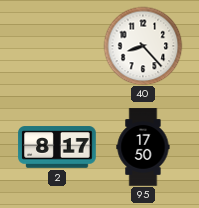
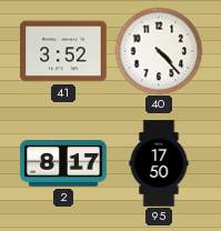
41: none -> 3:52 (63, 51)
40: 8:23 -> 4:23 (159, 51)
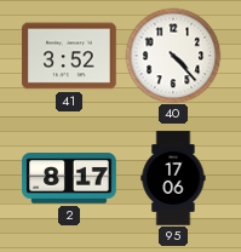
95: 17:50 -> 17:06 (173, 178)
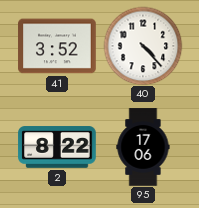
2: 8:17 -> 8:22 (57, 147)
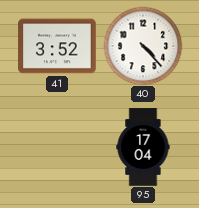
2: 8:22 -> none (57, 147)
95: 17:06 -> 17:04 (143, 147)
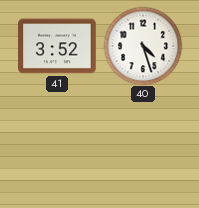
40: 4:23 -> 4:27 (143, 46)
95: 17:04 -> none (143, 147)
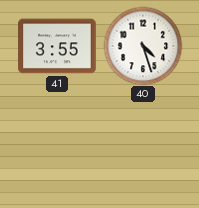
41: 3:52 -> 3:55 (57, 46)
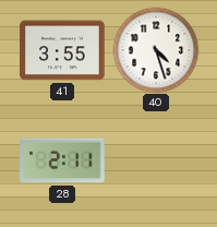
28: none -> 2:11 (63, 160)
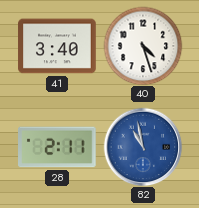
41: 3:55 -> 3:40 (57, 46)
82: none -> 10:58 (143, 147)
